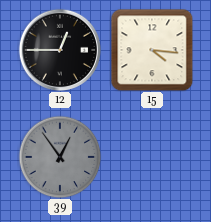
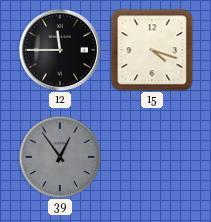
12: 12:45 -> 11:45 (60, 50)
15: 4:16 -> 4:18 (152, 50)
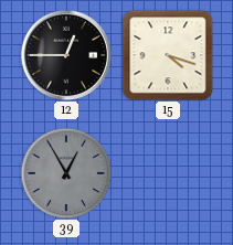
12: 11:45 -> 12:45 (66, 55)
39: 12:54 -> 12:55 (66, 173)
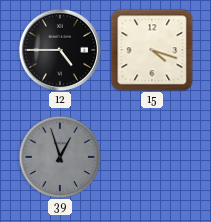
12: 12:45 -> 4:45 (60, 50)
39: 12:55 -> 12:57 (60, 157)
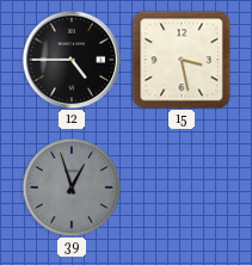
15: 4:18 -> 3:28 (182, 60)
